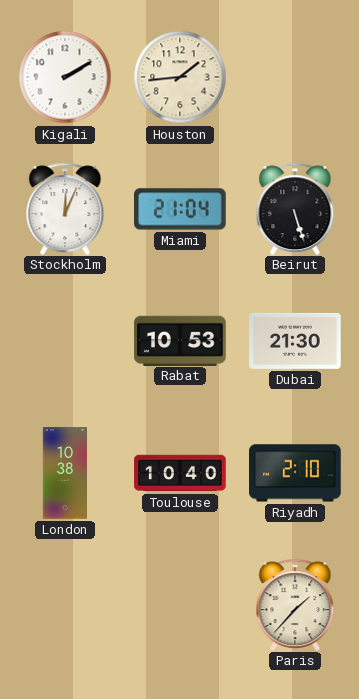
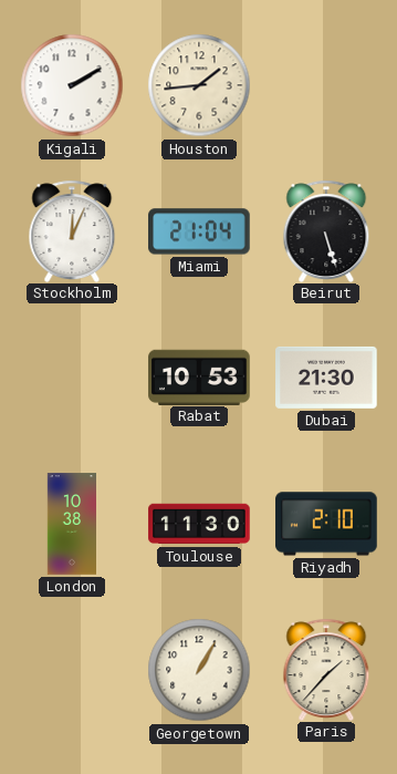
Toulouse: 10:40 -> 11:30 (199, 524)
Georgetown: none -> 1:05 (199, 670)
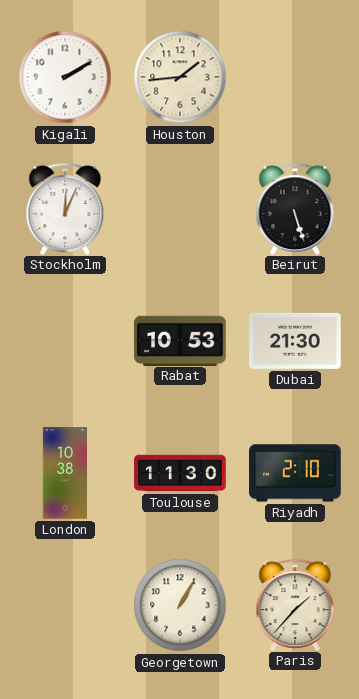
Miami: 21:04 -> none (199, 231)
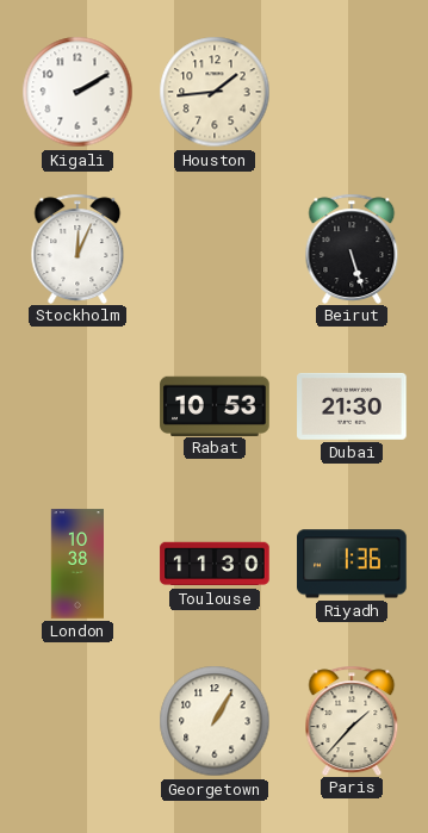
Riyadh: 2:10 -> 1:36 (352, 564)
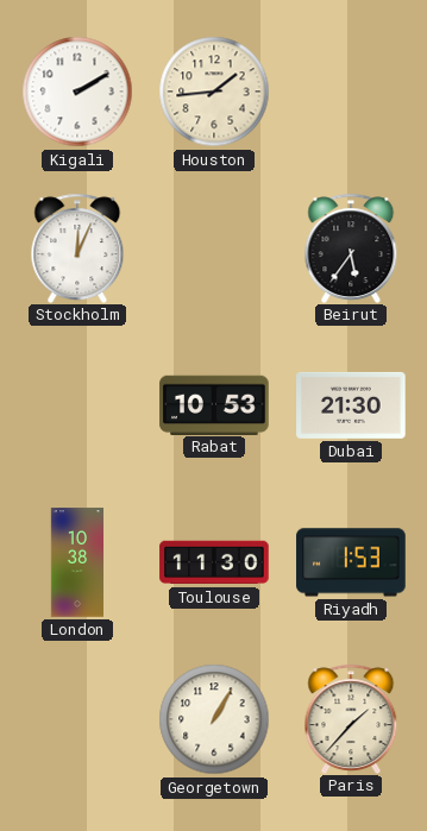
Beirut: 5:27 -> 5:36 (351, 247)
Riyadh: 1:36 -> 1:53 (351, 562)
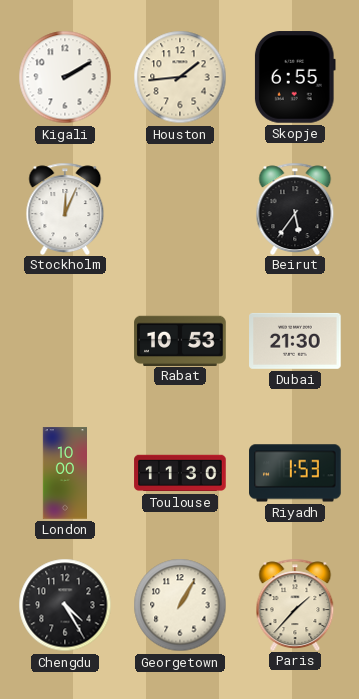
Skopje: none -> 6:55 (295, 77)
London: 10:38 -> 10:00 (64, 473)
Chengdu: none -> 4:25 (65, 605)
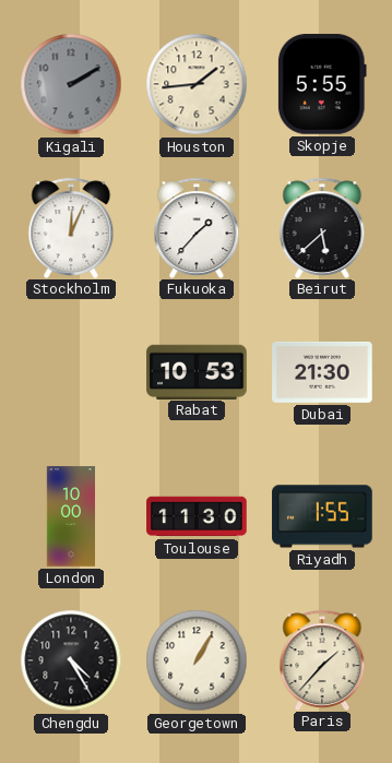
Kigali dial: white -> grey (71, 84)
Skopje: 6:55 -> 5:55 (322, 84)
Fukuoka: none -> 1:37 (197, 227)
Beirut: 5:36 -> 5:38 (322, 227)
Riyadh: 1:53 -> 1:55 (322, 516)
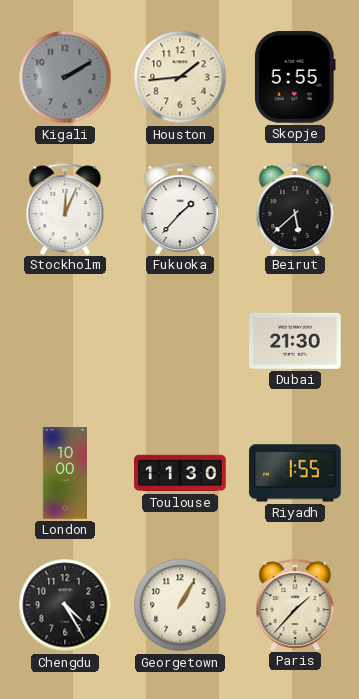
Rabat: 10:53 -> none (197, 371)
